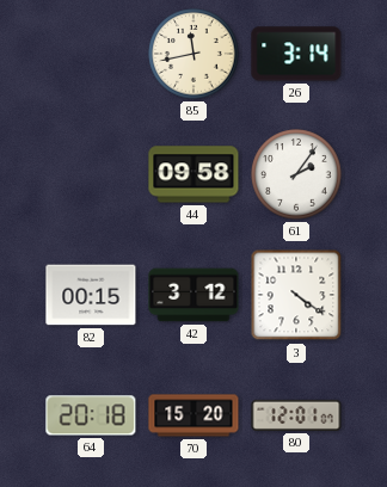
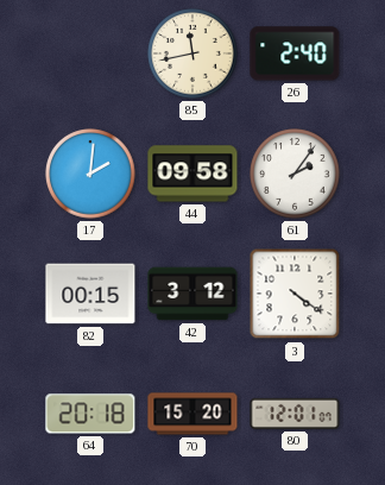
26: 3:14 -> 2:40 (295, 53)
17: none -> 2:01 (90, 174)
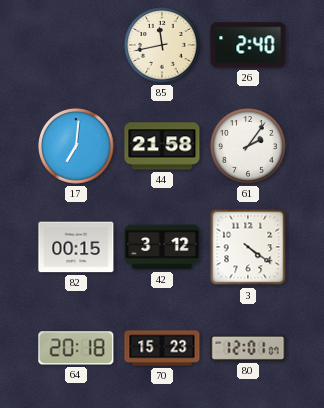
17: 2:01 -> 7:01 (76, 146)
44: 09:58 -> 21:58 (162, 146)
70: 15:20 -> 15:23 (162, 348)
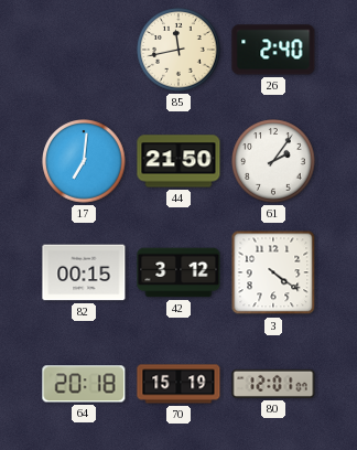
44: 21:58 -> 21:50 (178, 161)
70: 15:23 -> 15:19 (178, 384)
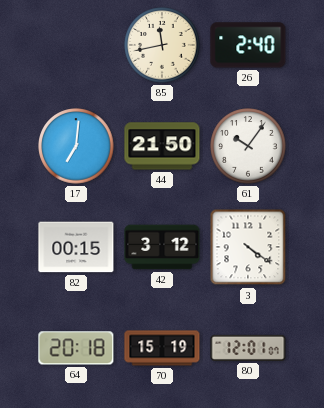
61: 2:06 -> 10:06 (248, 146)
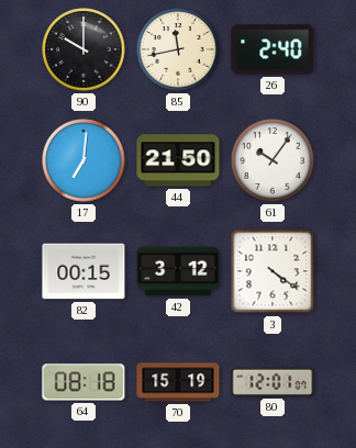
90: none -> 10:00 (84, 49)
64: 20:18 -> 08:18 (84, 382)
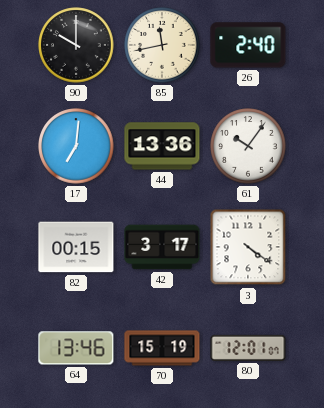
44: 21:50 -> 13:36 (162, 146)
42: 3:12 -> 3:17 (162, 247)
64: 08:18 -> 13:46 (76, 348)
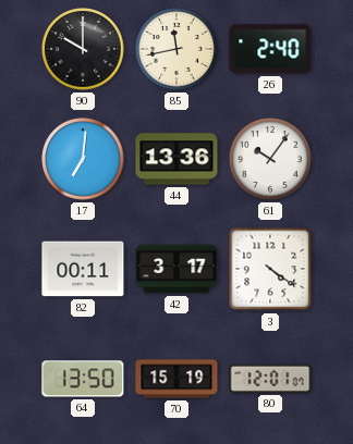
82: 00:15 -> 00:11 (83, 269)
64: 13:46 -> 13:50 (83, 379)
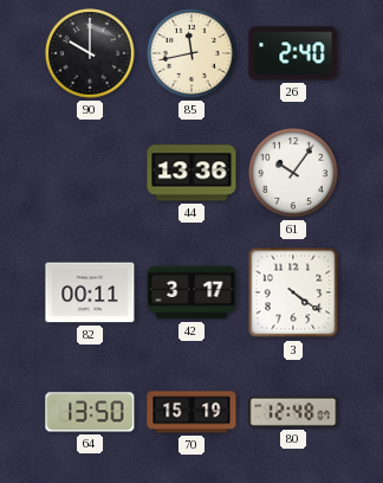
17: 7:01 -> none (83, 159)
80: 12:01 -> 12:48 (293, 412)
